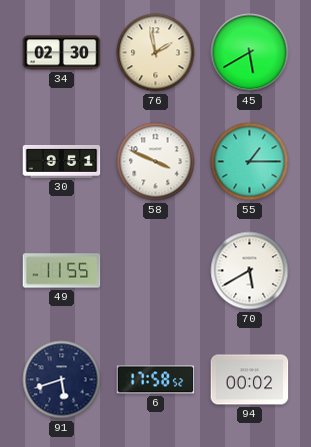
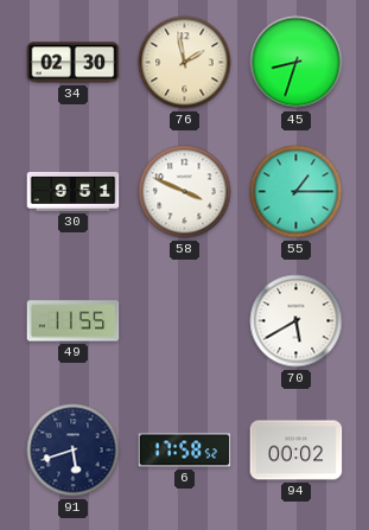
45: 5:40 -> 8:33 (297, 63)
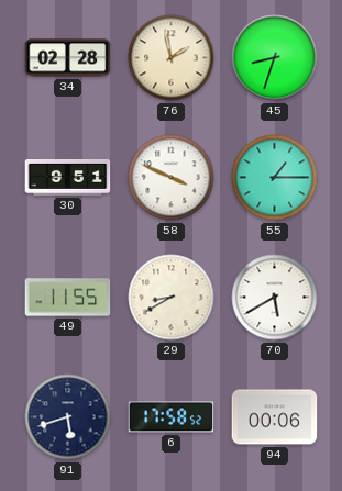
34: 02:30 -> 02:28 (68, 58)
29: none -> 8:40 (172, 298)
94: 00:02 -> 00:06 (275, 417)
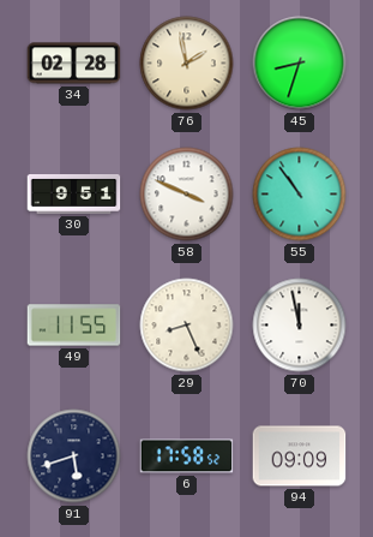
55: 1:15 -> 10:54 (300, 195)
29: 8:40 -> 8:26 (187, 326)
70: 5:40 -> 11:58 (300, 326)
94: 00:06 -> 09:09 (300, 457)
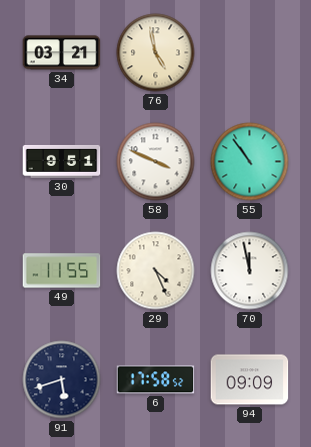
34: 02:28 -> 03:21 (62, 53)
76: 1:58 -> 4:58 (156, 53)
45: 8:33 -> none (300, 64)
29: 8:26 -> 4:26 (156, 271)
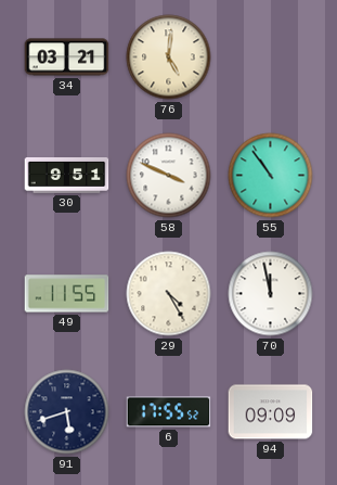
76: 4:58 -> 5:01 (169, 58)
29: 4:26 -> 4:25 (169, 294)
6: 17:58 -> 17:55 (169, 412)
